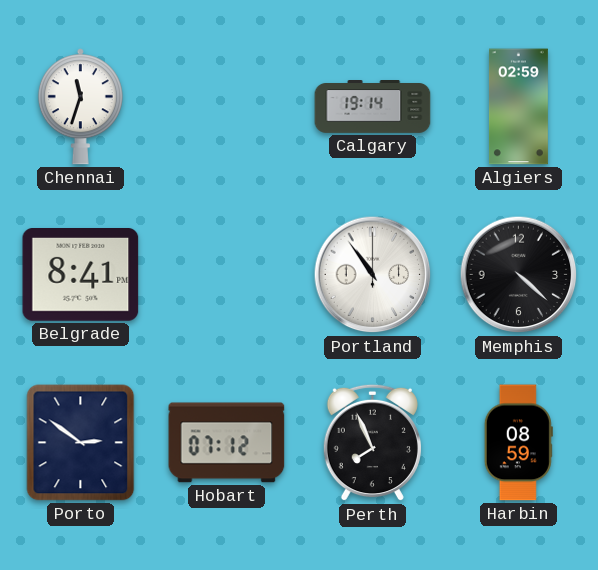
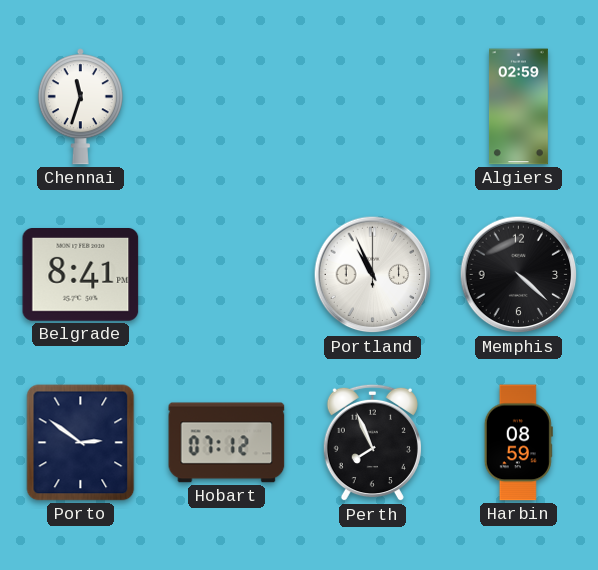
Calgary: 19:14 -> none (373, 107)
Portland: 10:54 -> 10:56 (373, 275)
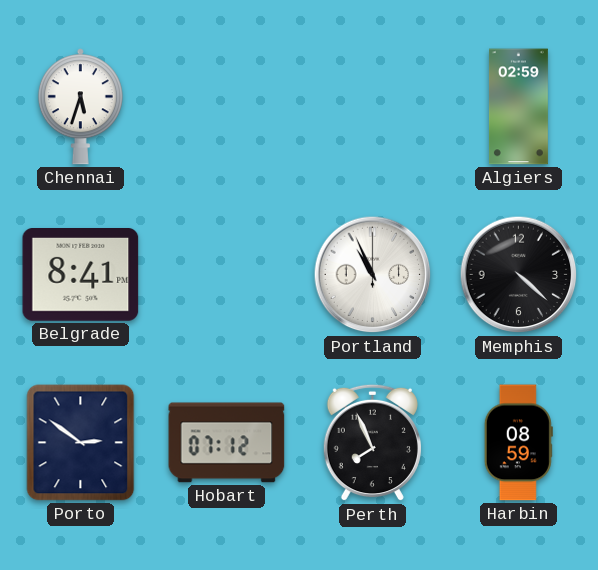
Chennai: 11:33 -> 5:33 (80, 107)
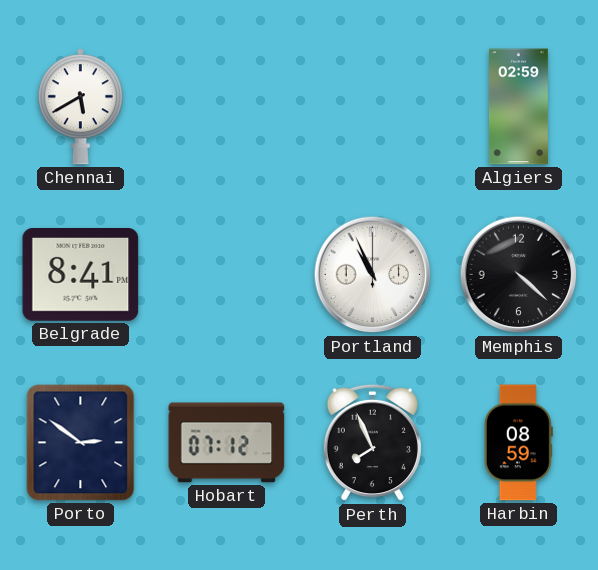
Chennai: 5:33 -> 5:40 (80, 107)
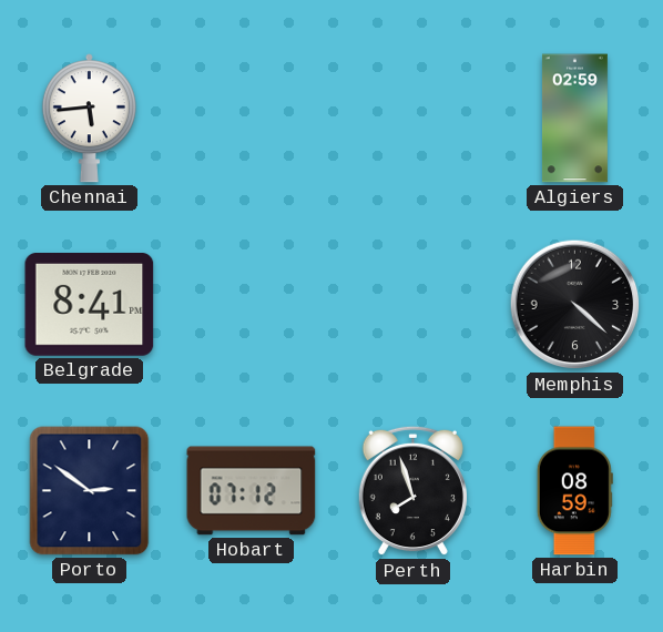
Chennai: 5:40 -> 5:44 (89, 119)
Portland: 10:56 -> none (373, 275)
Perth: 7:56 -> 7:57 (412, 491)
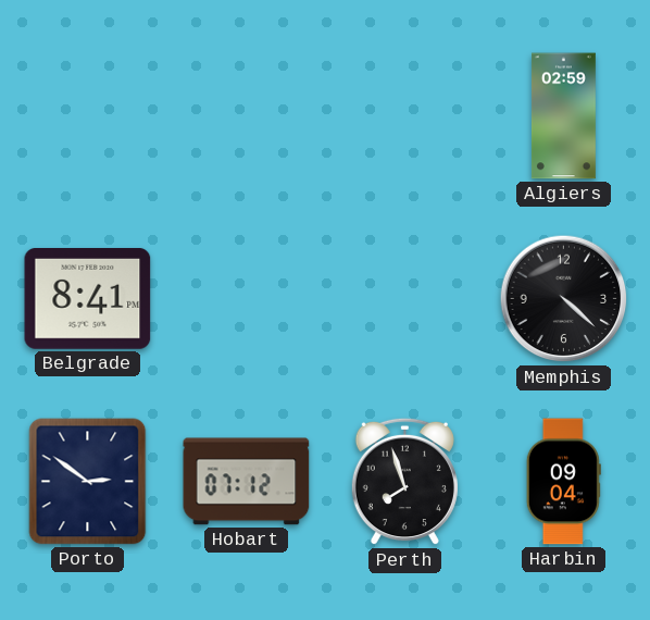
Chennai: 5:44 -> none (89, 119)
Harbin: 08:59 -> 09:04 (563, 482)
